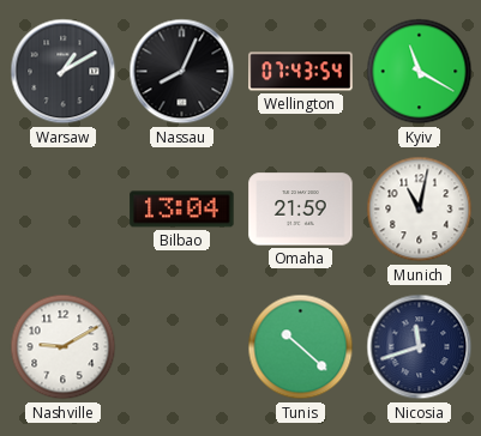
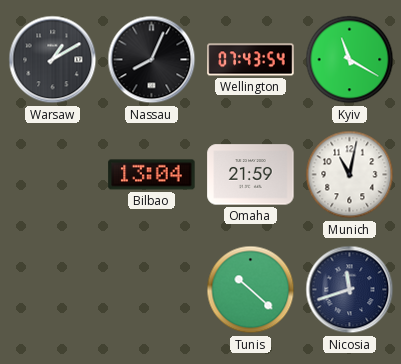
Nashville: 9:10 -> none (64, 347)
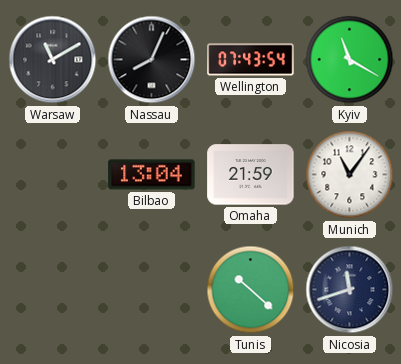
Warsaw: 1:10 -> 11:10 (53, 60)
Munich: 11:02 -> 11:06 (350, 175)
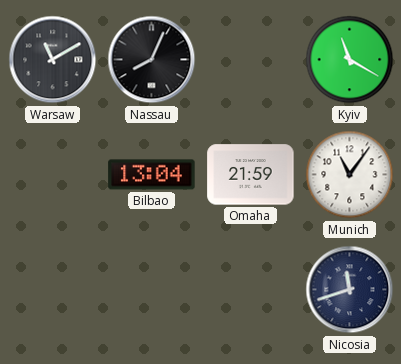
Wellington: 07:43 -> none (251, 60)
Tunis: 10:22 -> none (251, 290)
